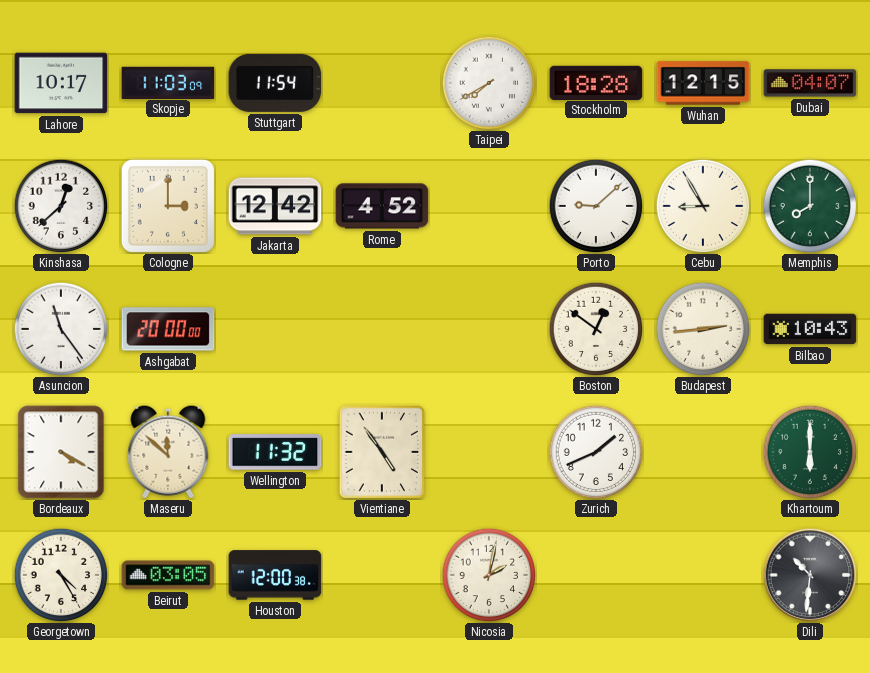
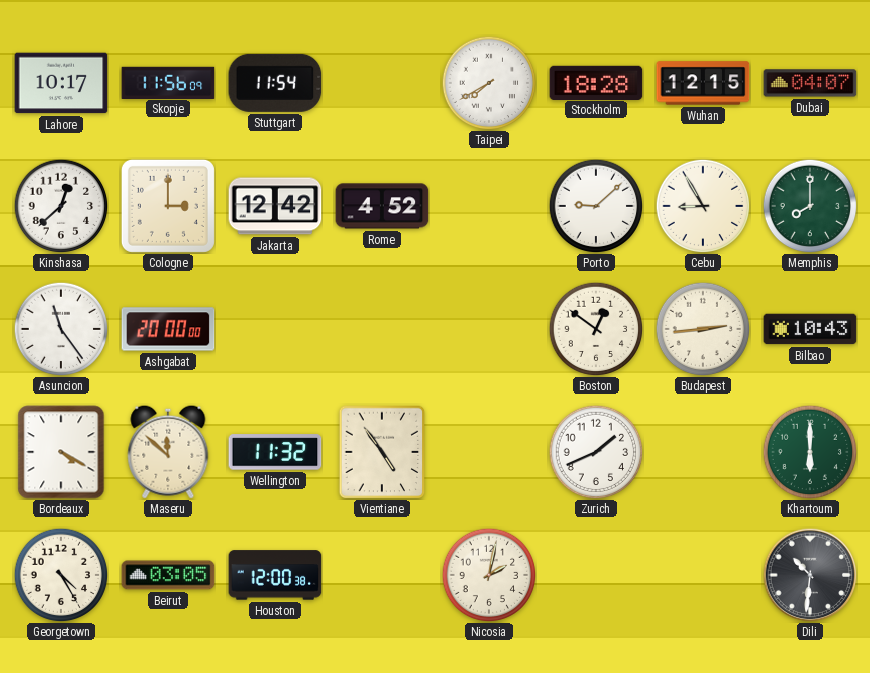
Skopje: 11:03 -> 11:56 (168, 82)
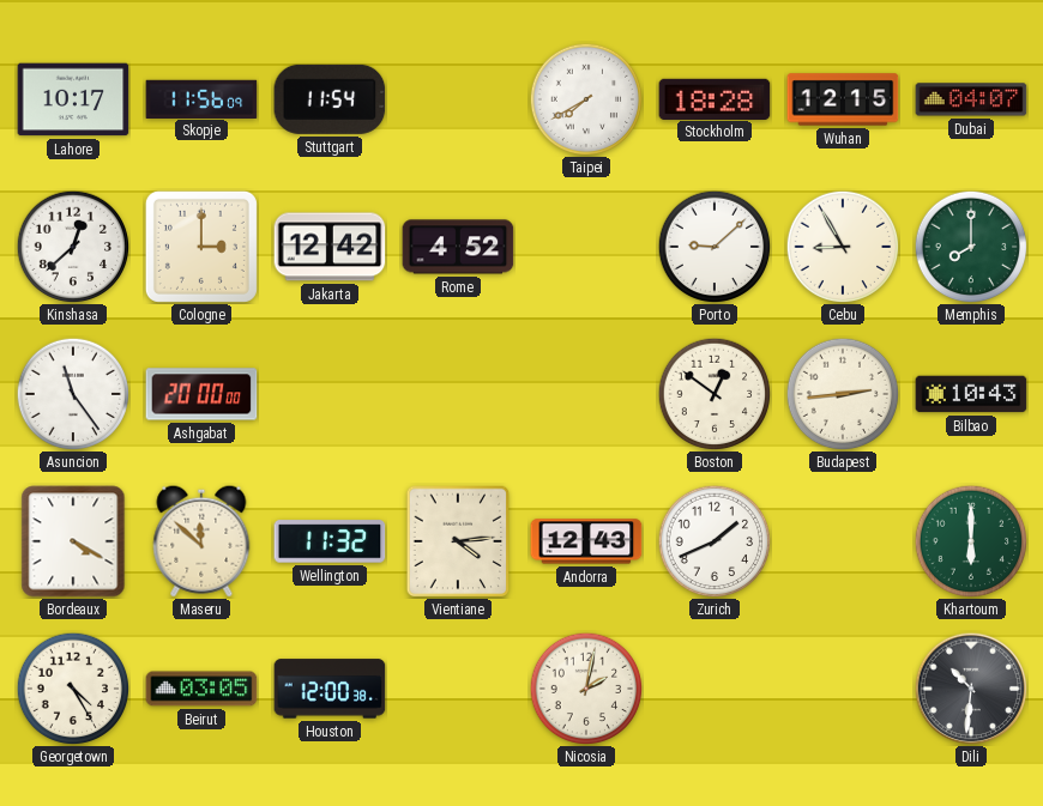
Vientiane: 4:54 -> 4:14 (458, 541)
Andorra: none -> 12:43 (586, 541)
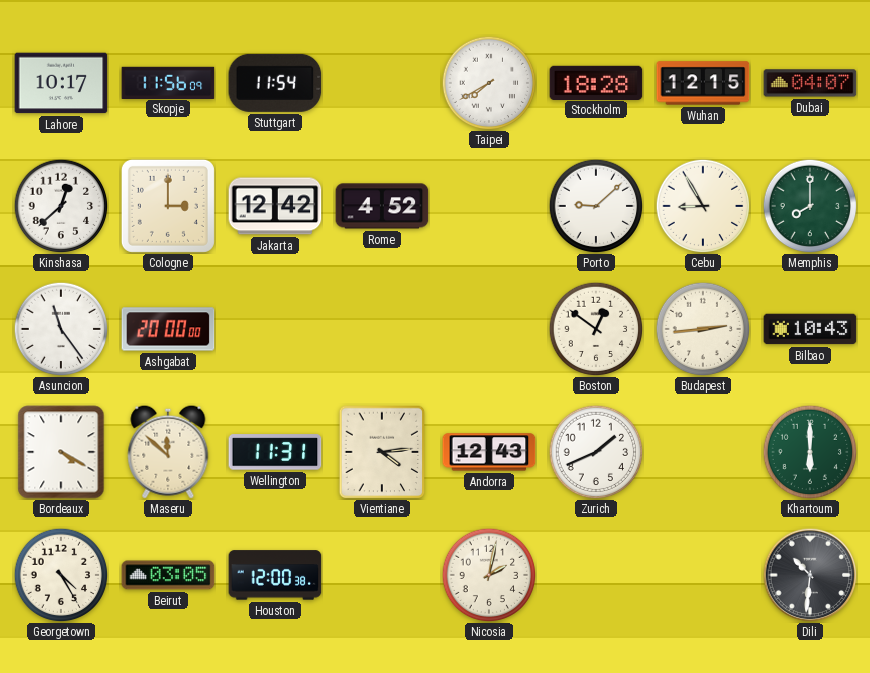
Wellington: 11:32 -> 11:31 (275, 452)
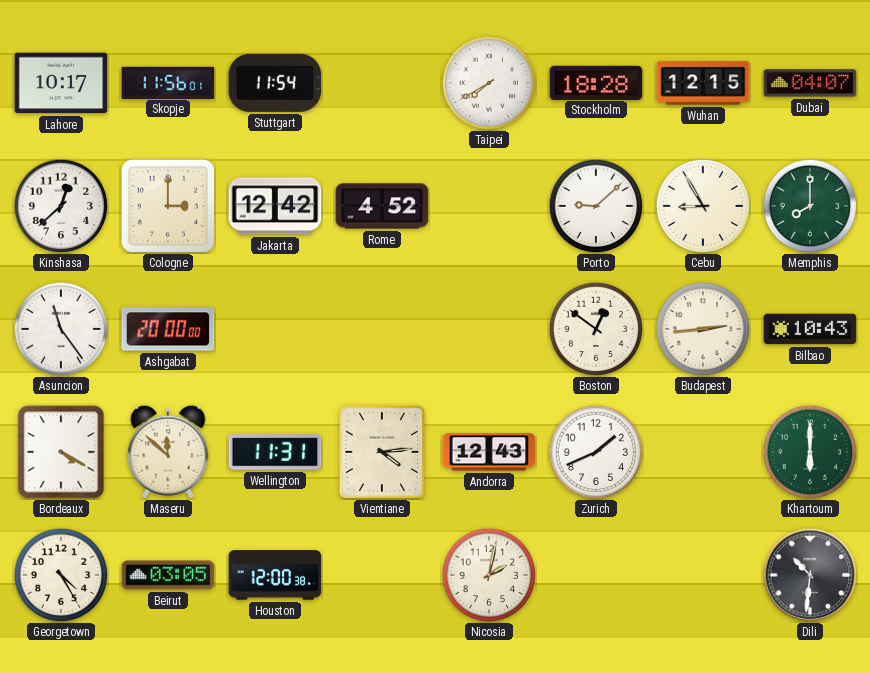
Skopje: 11:56:09 -> 11:56:01 (168, 82)
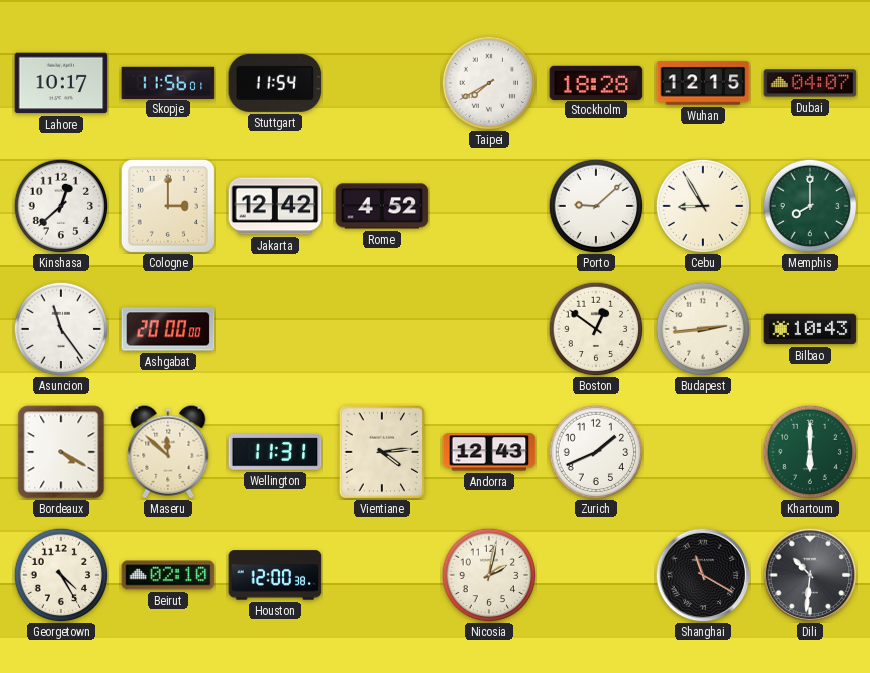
Beirut: 03:05 -> 02:10 (168, 575)
Shanghai: none -> 11:20 (703, 575)
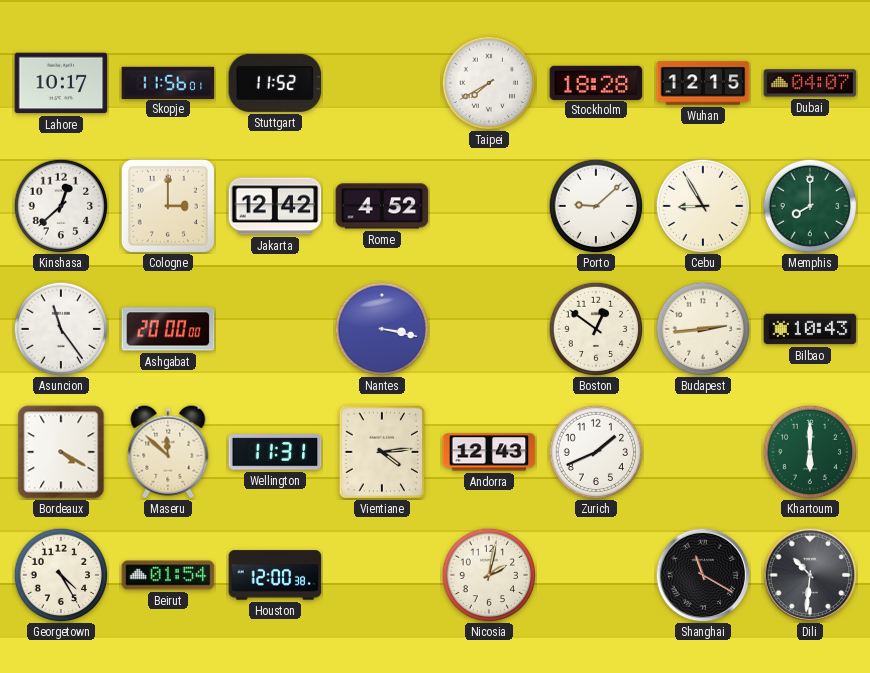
Stuttgart: 11:54 -> 11:52 (275, 83)
Nantes: none -> 3:17 (382, 329)
Beirut: 02:10 -> 01:54 (168, 575)
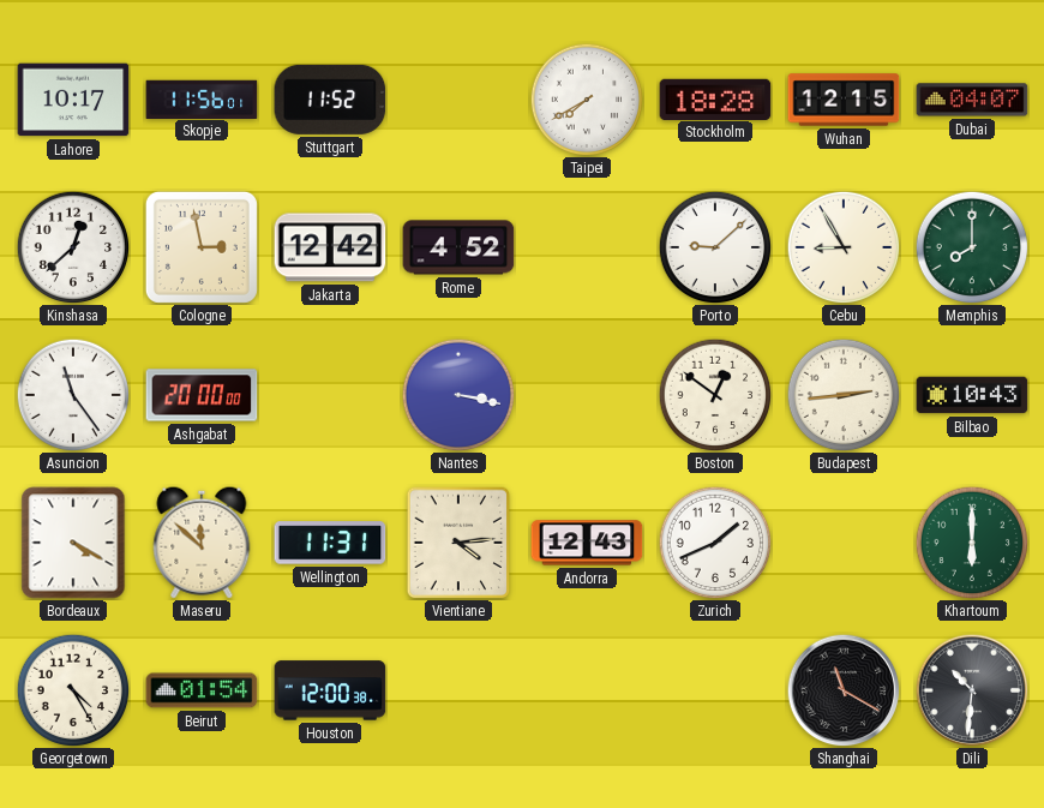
Cologne: 3:00 -> 2:58 (202, 247)
Nicosia: 2:02 -> none (489, 575)
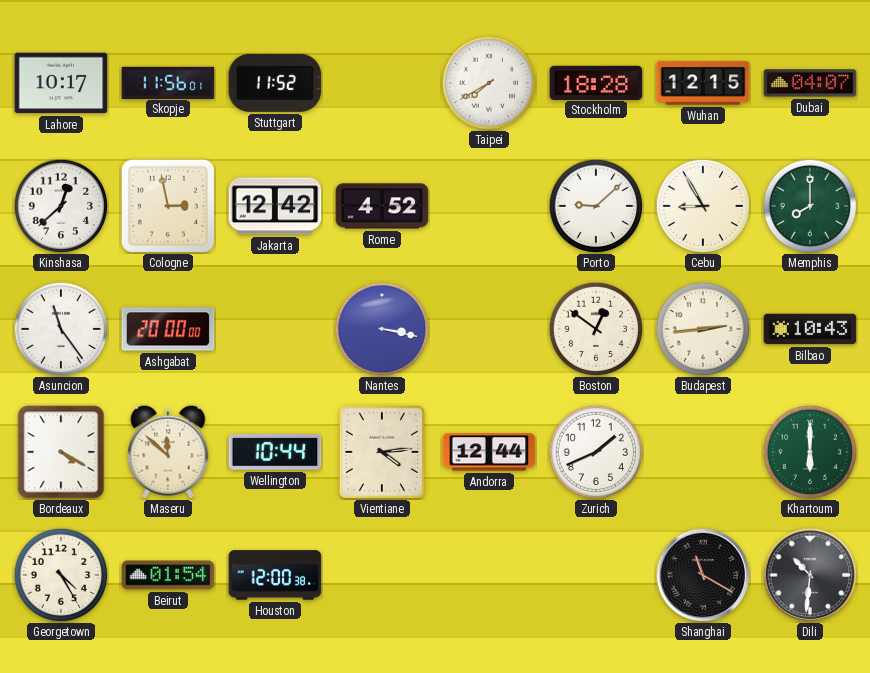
Wellington: 11:31 -> 10:44 (275, 452)
Andorra: 12:43 -> 12:44 (489, 452)
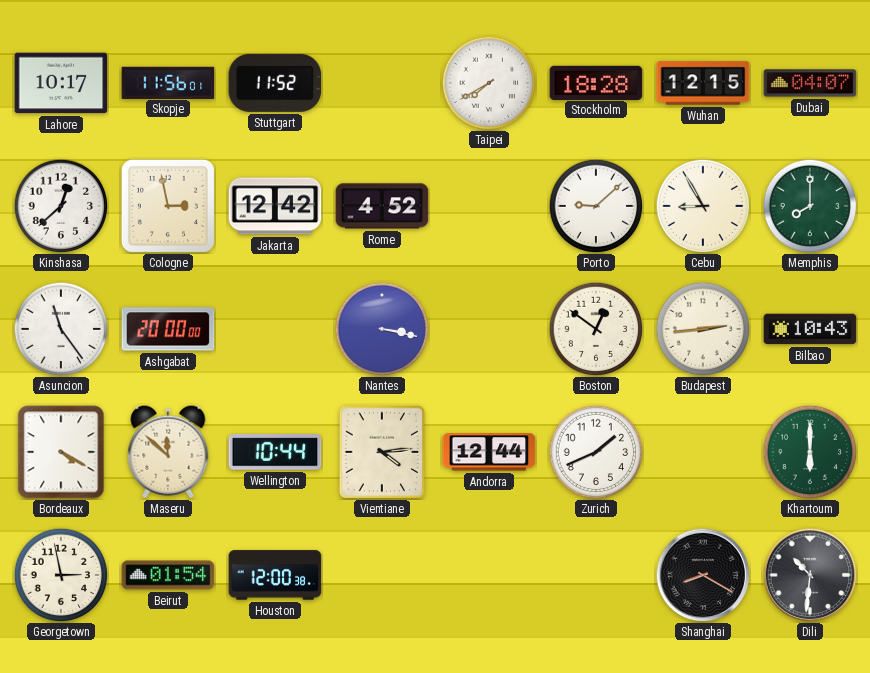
Georgetown: 4:25 -> 2:58 (61, 575)
Shanghai: 11:20 -> 8:20 (703, 575)
